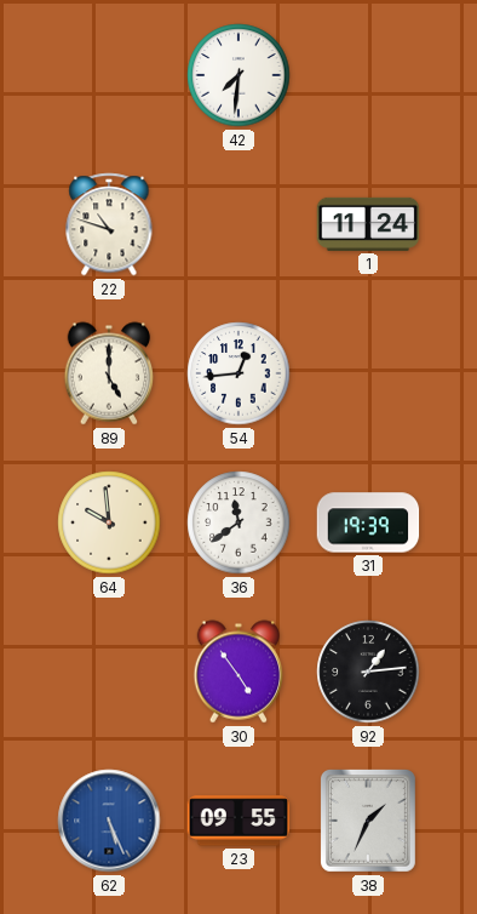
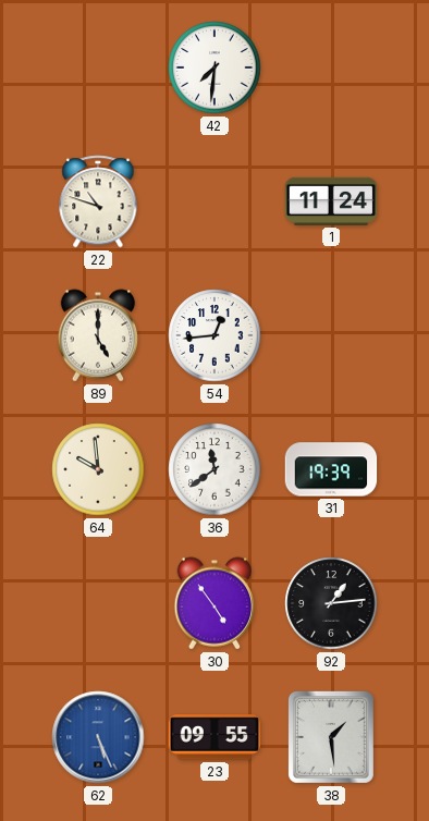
38: 1:34 -> 1:29 (331, 737)
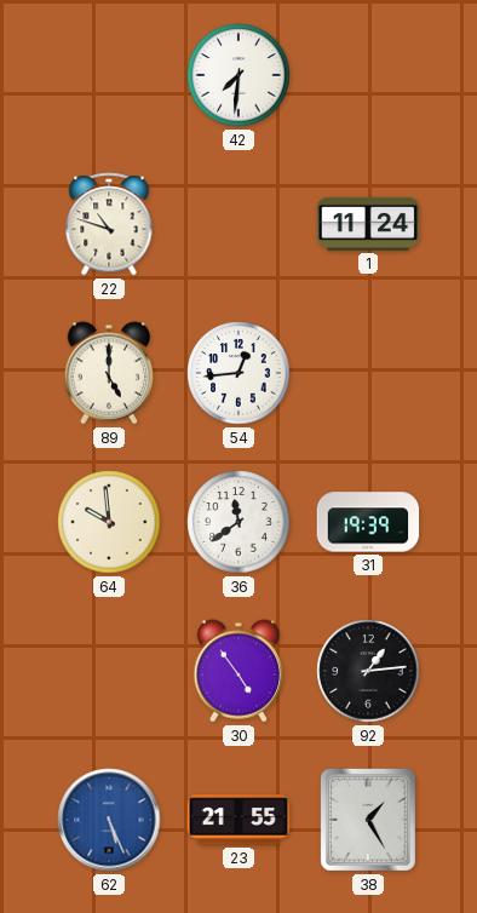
23: 09:55 -> 21:55 (238, 820)
38: 1:29 -> 1:25 (368, 820)
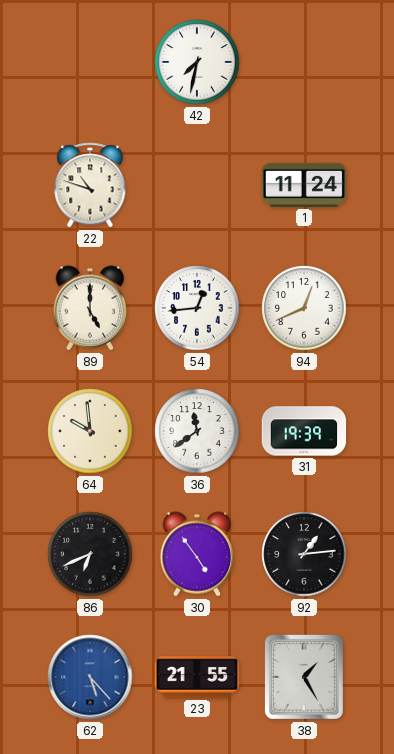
42: 7:31 -> 7:32 (197, 62)
94: none -> 12:41 (304, 308)
86: none -> 6:41 (90, 554)
62: 5:26 -> 5:23 (90, 677)
